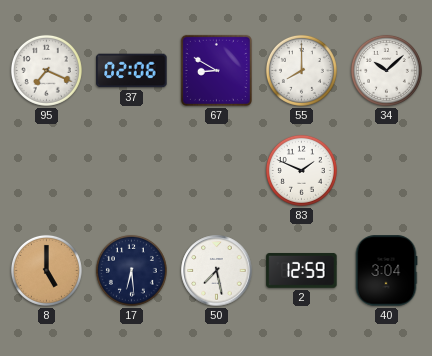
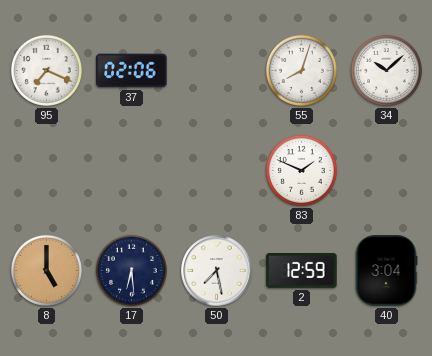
67: 8:50 -> none (216, 70)
55: 8:00 -> 8:03 (301, 70)
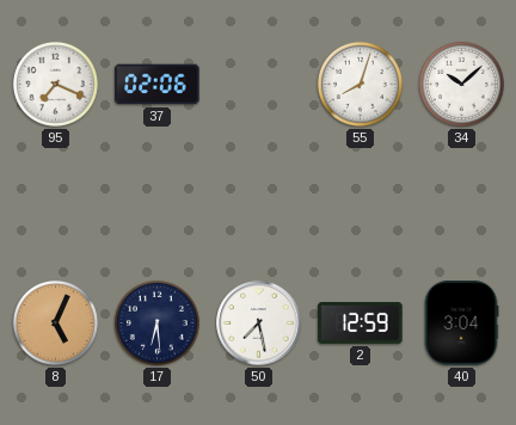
83: 1:49 -> none (301, 170)
8: 5:00 -> 5:04 (55, 322)
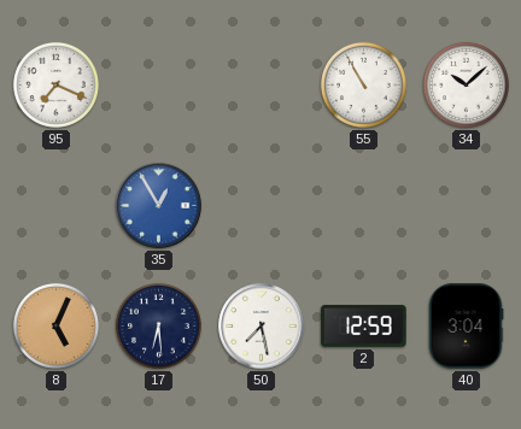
37: 02:06 -> none (158, 85)
55: 8:03 -> 10:55 (363, 84)
35: none -> 12:55 (159, 206)
